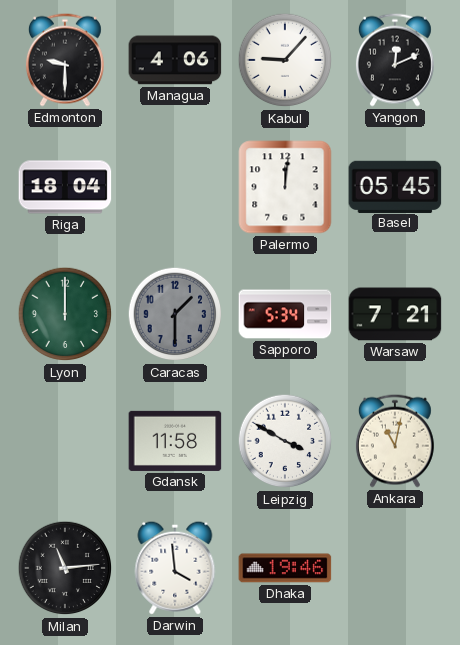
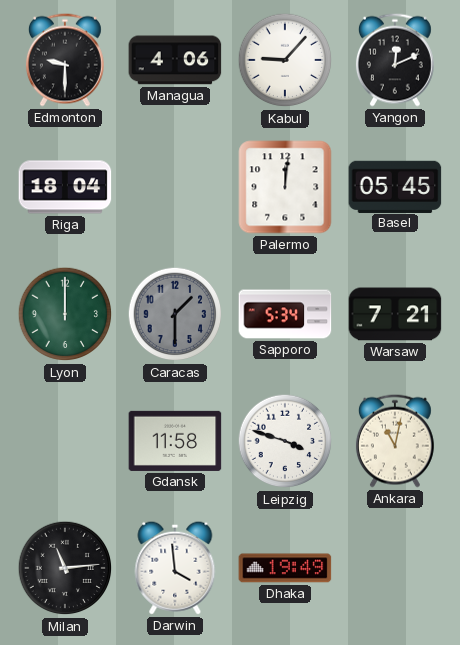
Leipzig: 3:50 -> 3:48 (285, 441)
Dhaka: 19:46 -> 19:49 (285, 568)
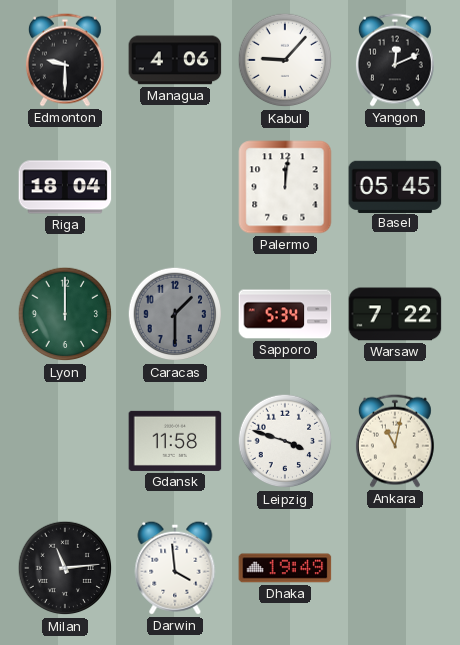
Warsaw: 7:21 -> 7:22 (395, 314)
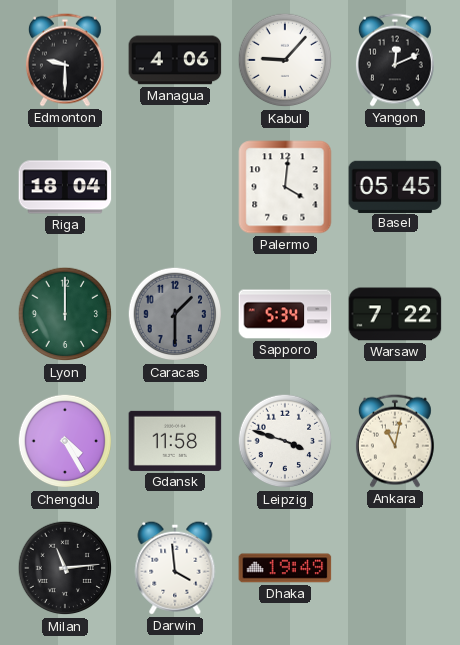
Palermo: 12:01 -> 4:01 (285, 187)
Chengdu: none -> 4:25 (65, 441)
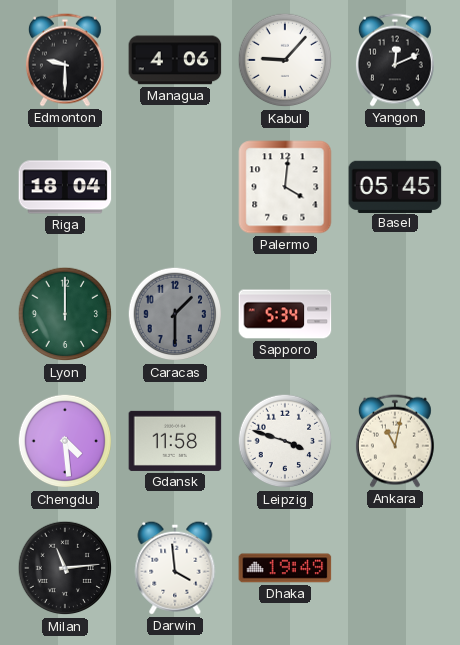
Warsaw: 7:22 -> none (395, 314)
Chengdu: 4:25 -> 4:29 (65, 441)
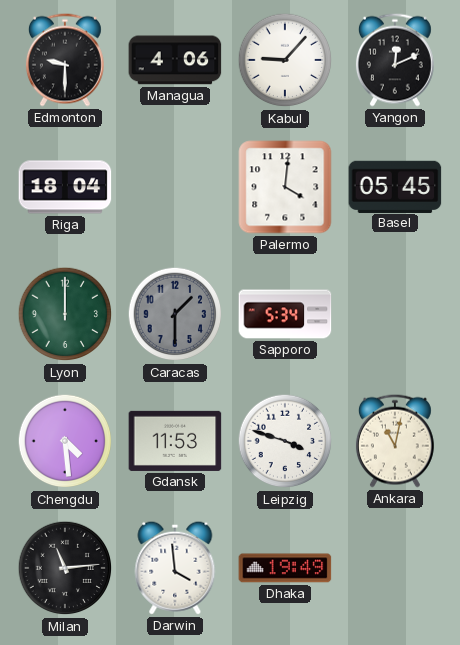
Gdansk: 11:58 -> 11:53 (175, 441)
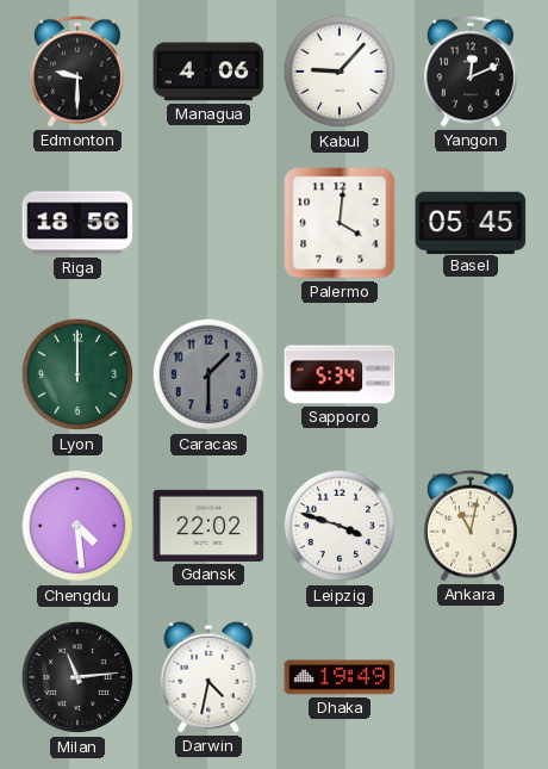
Riga: 18:04 -> 18:56 (77, 223)
Gdansk: 11:53 -> 22:02 (208, 526)
Darwin: 3:59 -> 4:32 (208, 677)
